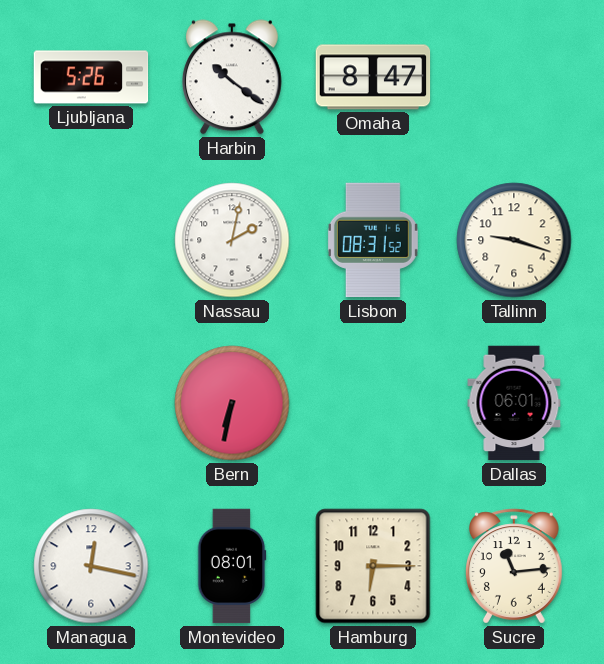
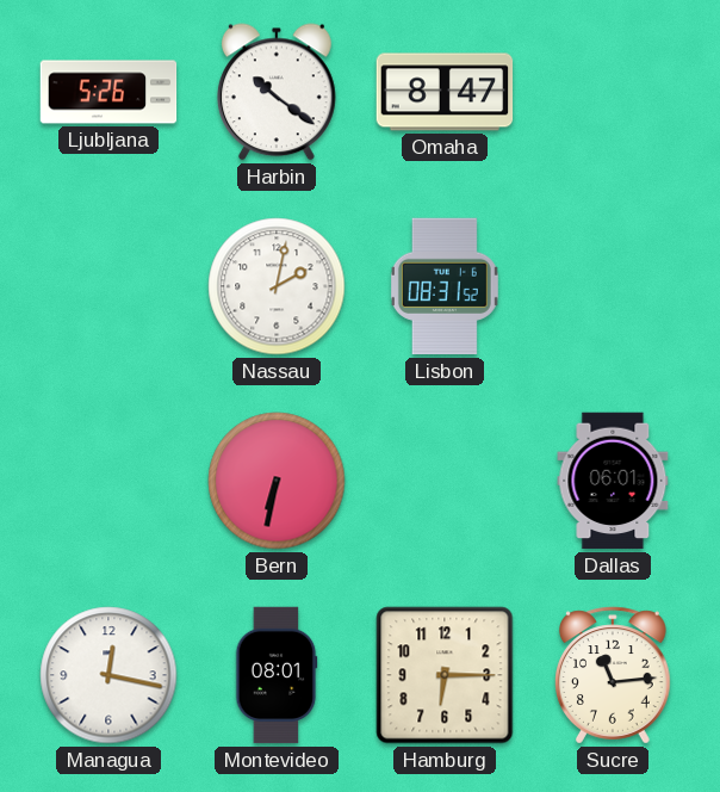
Tallinn: 9:18 -> none (514, 240)
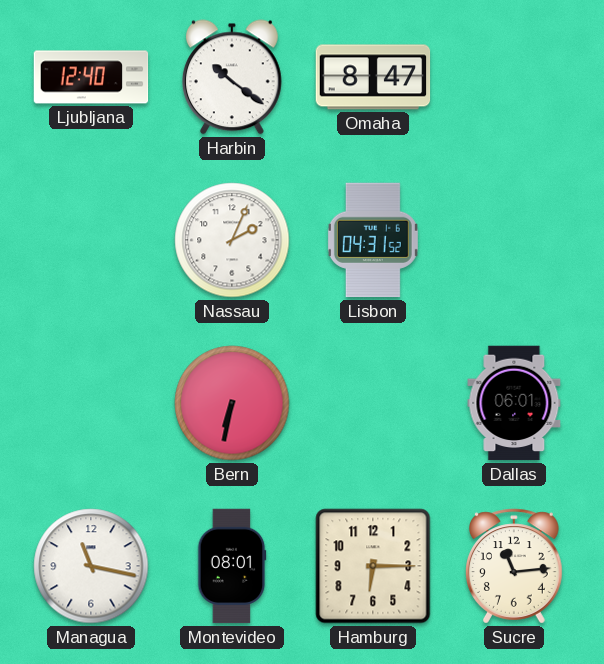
Ljubljana: 5:26 -> 12:40 (91, 77)
Nassau: 2:02 -> 2:04 (232, 240)
Lisbon: 08:31 -> 04:31 (373, 240)
Managua: 12:17 -> 11:17 (91, 566)
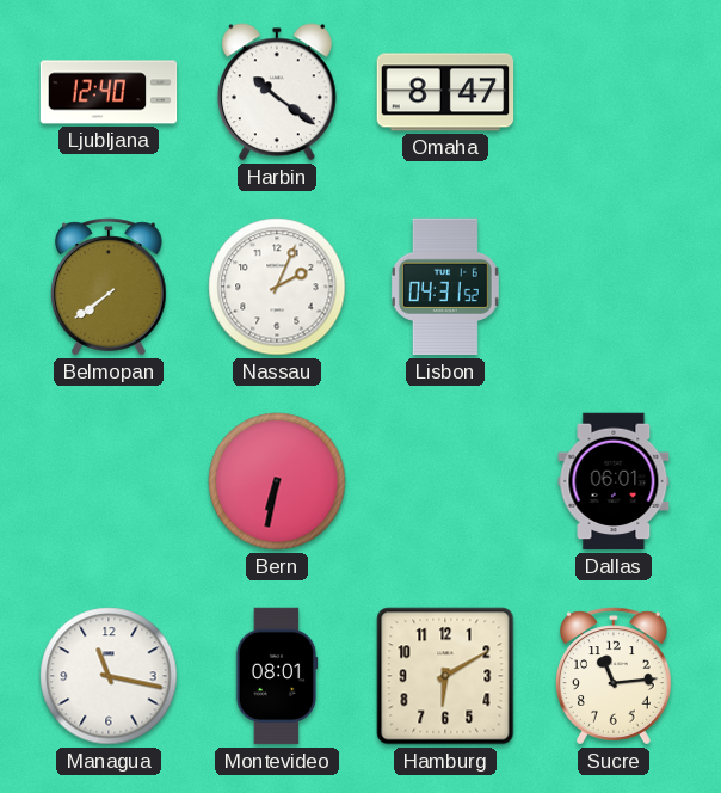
Belmopan: none -> 7:39 (110, 287)
Hamburg: 6:15 -> 6:10 (445, 676)
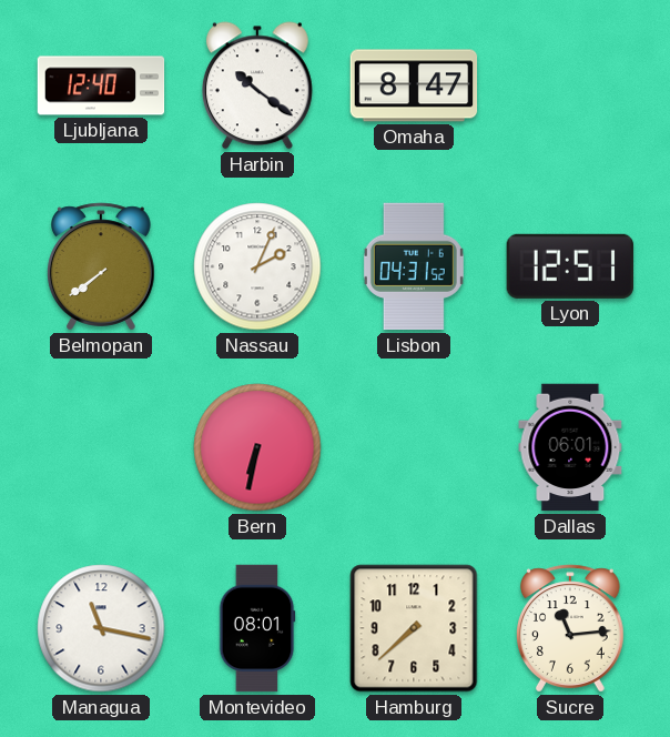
Lyon: none -> 12:51 (570, 266)
Hamburg: 6:10 -> 7:38 (414, 628)
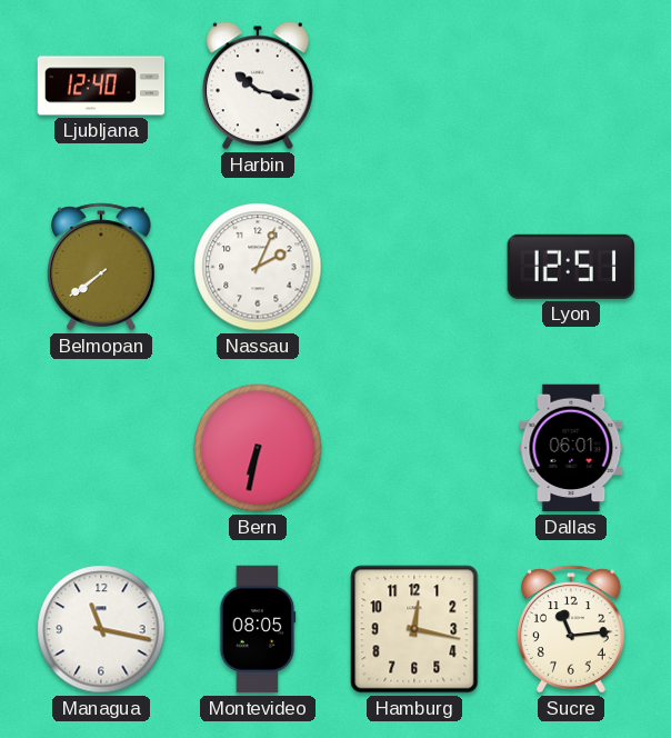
Harbin: 10:21 -> 10:17 (258, 86)
Omaha: 8:47 -> none (414, 85)
Lisbon: 04:31 -> none (414, 266)
Montevideo: 08:01 -> 08:05 (258, 629)
Hamburg: 7:38 -> 12:17 (414, 629)
